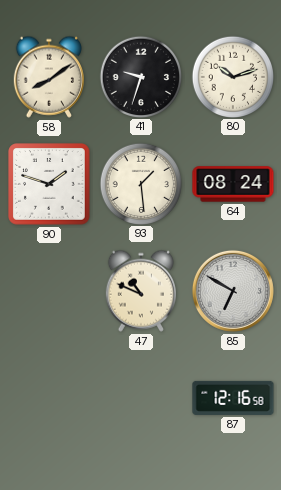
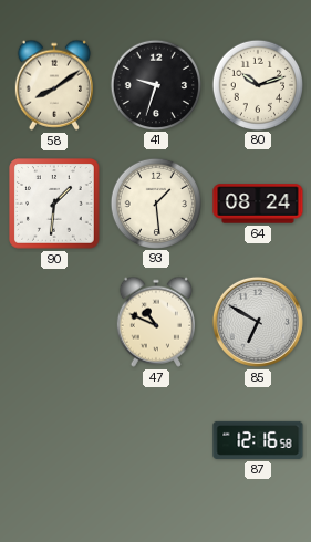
90: 1:48 -> 1:31 (54, 204)
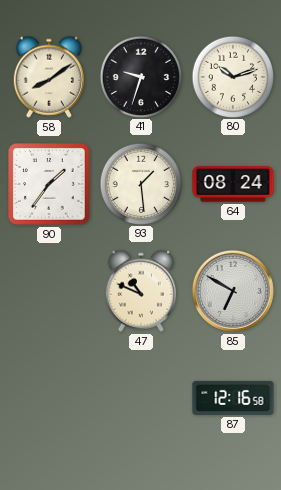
90: 1:31 -> 1:36 (49, 184)
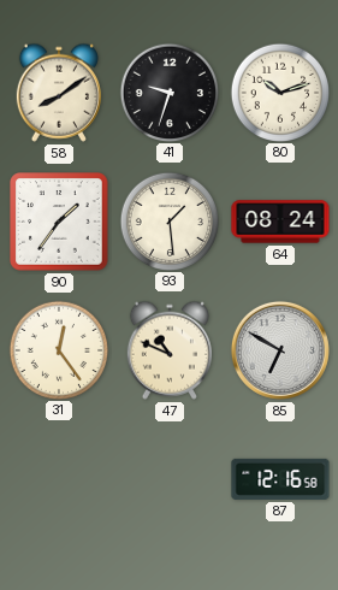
31: none -> 12:24 (58, 349)
